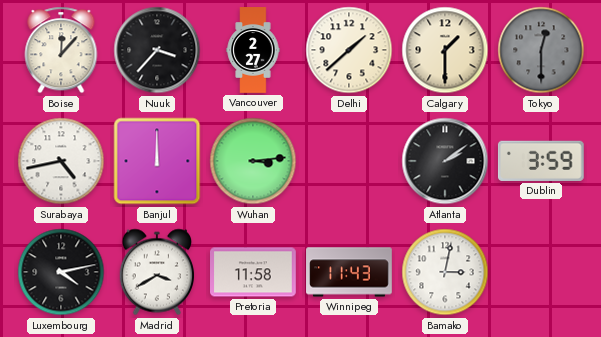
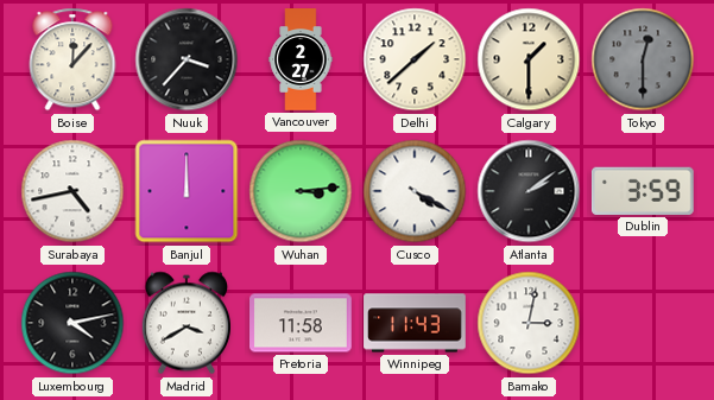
Cusco: none -> 4:20 (415, 191)
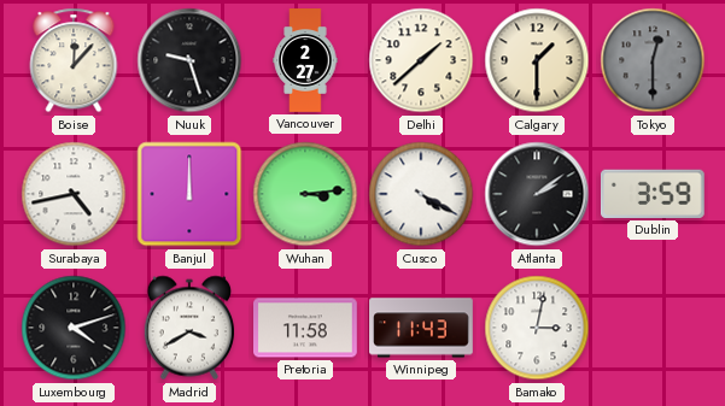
Nuuk: 3:37 -> 9:27 (189, 60)
Luxembourg: 4:13 -> 4:12 (74, 328)
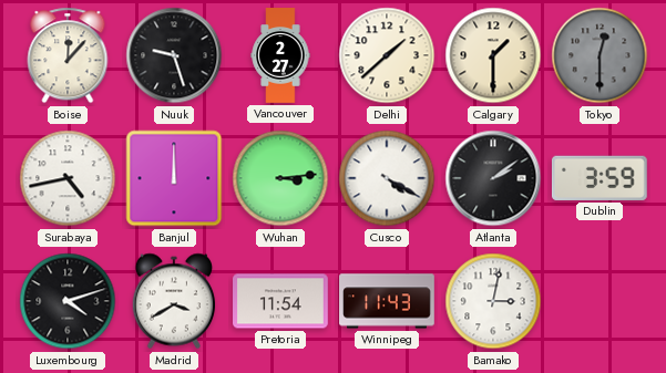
Pretoria: 11:58 -> 11:54 (281, 301)
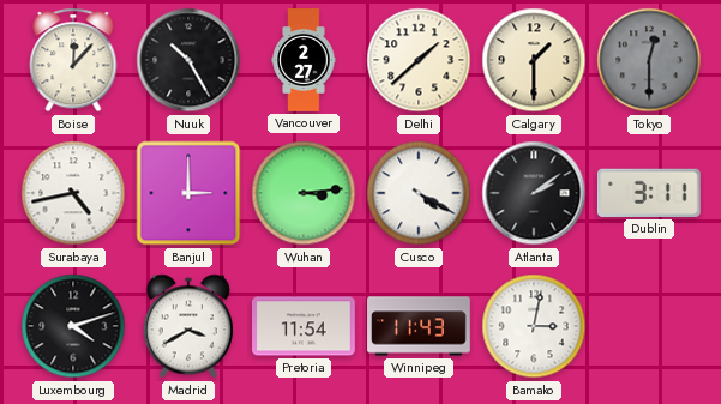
Nuuk: 9:27 -> 10:25 (188, 60)
Banjul: 12:00 -> 3:00 (188, 193)
Dublin: 3:59 -> 3:11 (649, 193)
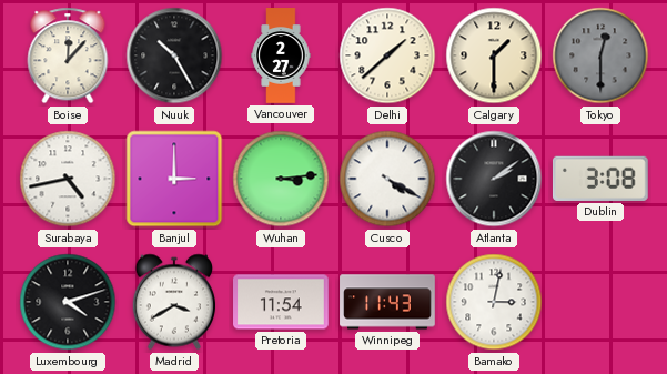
Dublin: 3:11 -> 3:08 (600, 179)
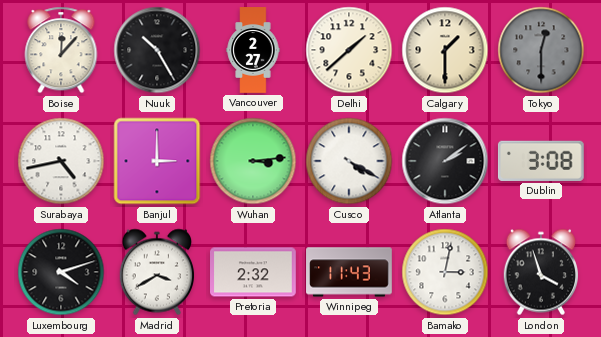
Pretoria: 11:54 -> 2:32 (254, 272)
London: none -> 3:57 (540, 272)
